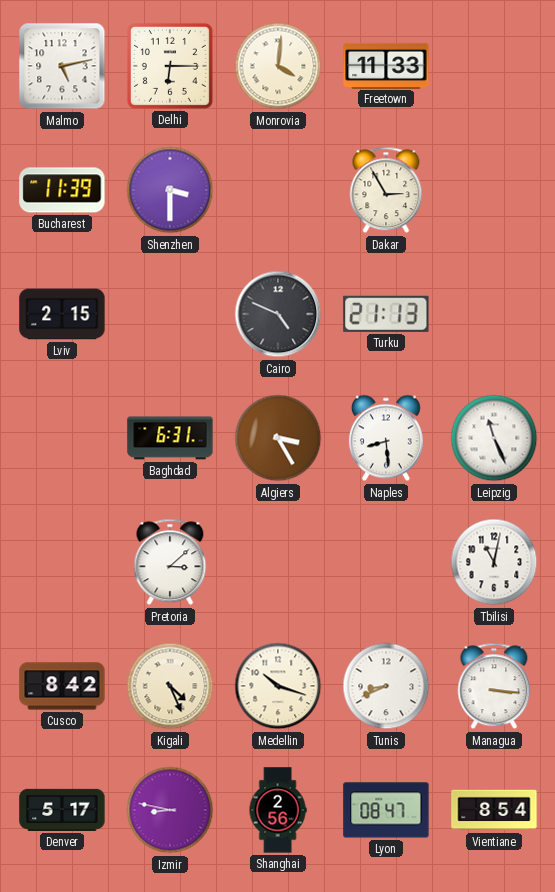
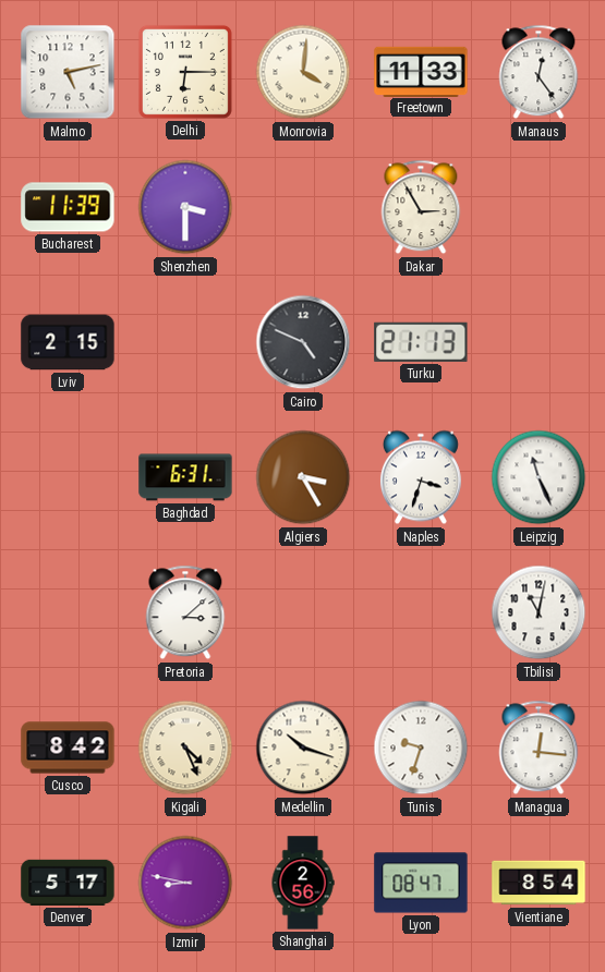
Manaus: none -> 12:24 (539, 72)
Naples: 8:29 -> 3:33 (421, 477)
Tunis: 8:41 -> 9:33 (421, 748)
Managua: 3:16 -> 12:16 (539, 748)
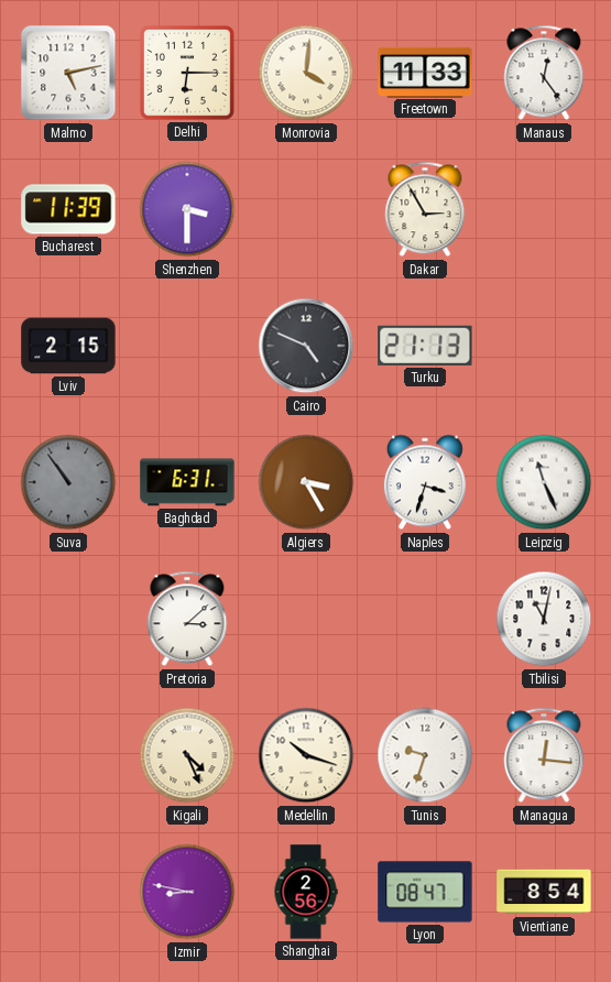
Suva: none -> 10:54 (68, 482)
Cusco: 8:42 -> none (68, 748)
Denver: 5:17 -> none (68, 883)
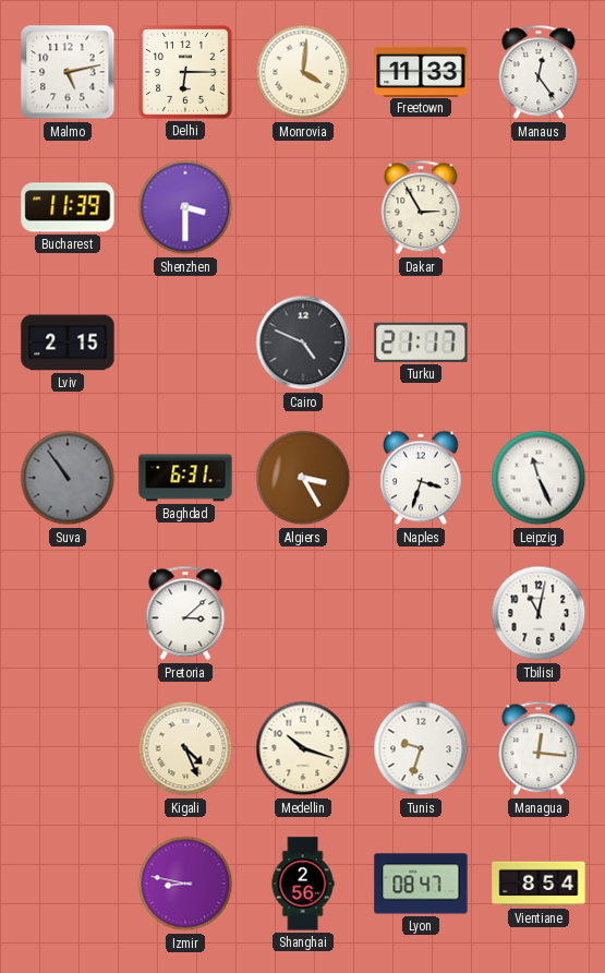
Turku: 21:13 -> 21:17 (421, 343)
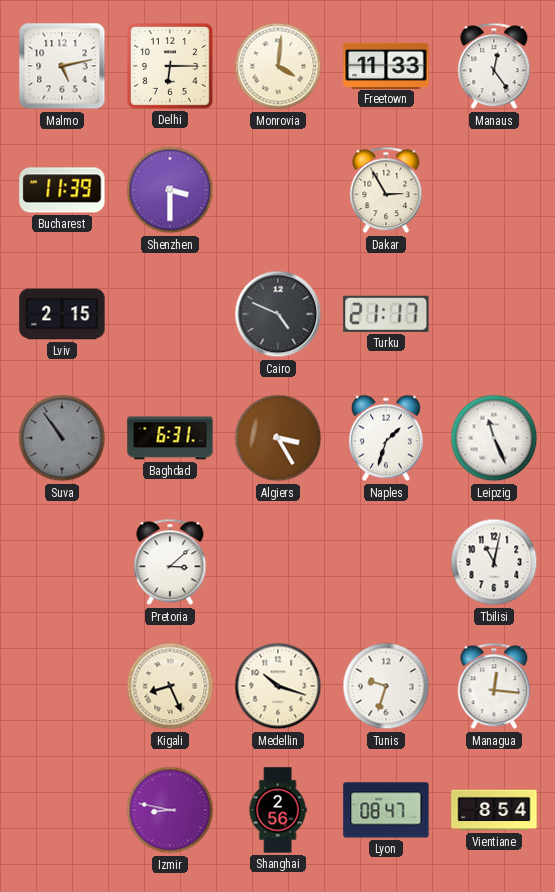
Naples: 3:33 -> 1:33 (386, 438)
Kigali: 4:26 -> 8:26 (170, 686)
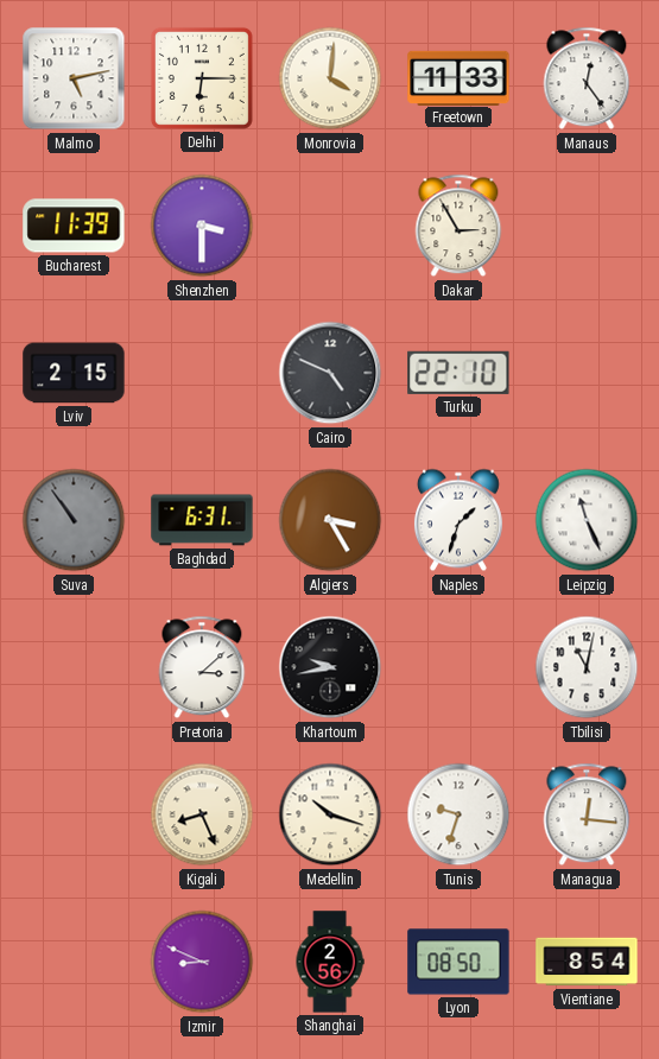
Turku: 21:17 -> 22:10 (458, 373)
Khartoum: none -> 9:43 (330, 667)
Izmir: 8:47 -> 8:49 (202, 962)
Lyon: 08:47 -> 08:50 (458, 962)
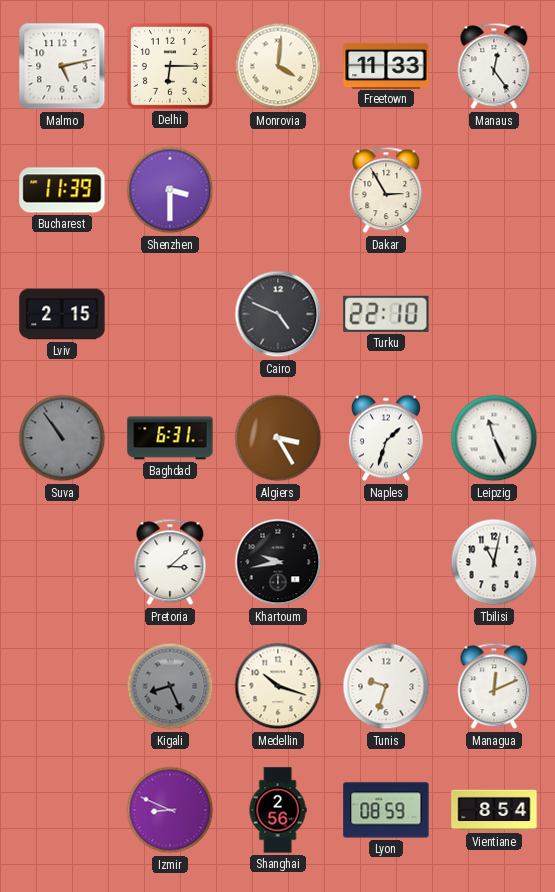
Kigali dial: cream -> grey (170, 686)
Managua: 12:16 -> 12:11 (494, 686)
Lyon: 08:50 -> 08:59 (386, 810)
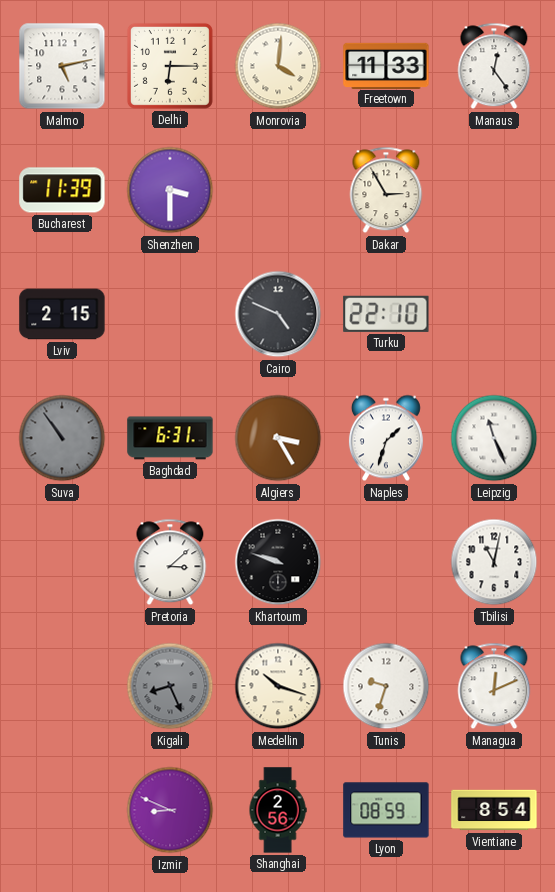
Khartoum: 9:43 -> 9:48 (278, 562)
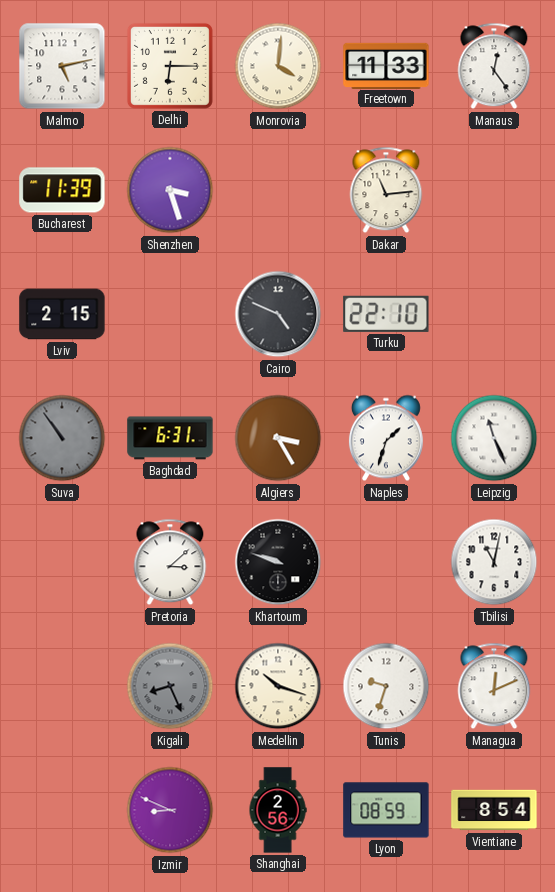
Shenzhen: 3:30 -> 3:27 (170, 190)
Dakar: 2:55 -> 11:14 (386, 190)
